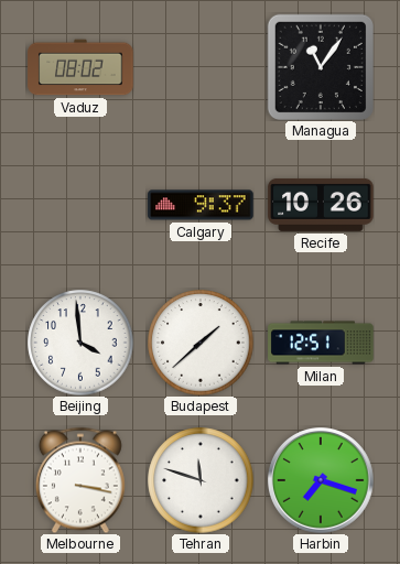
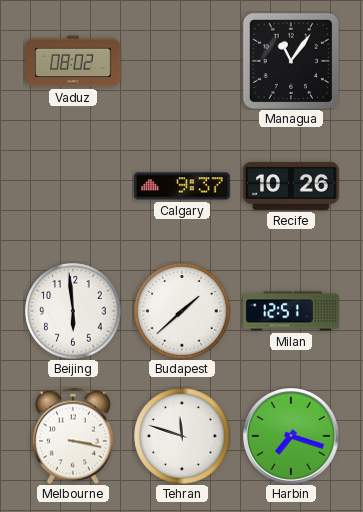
Beijing: 3:59 -> 5:59 (73, 311)
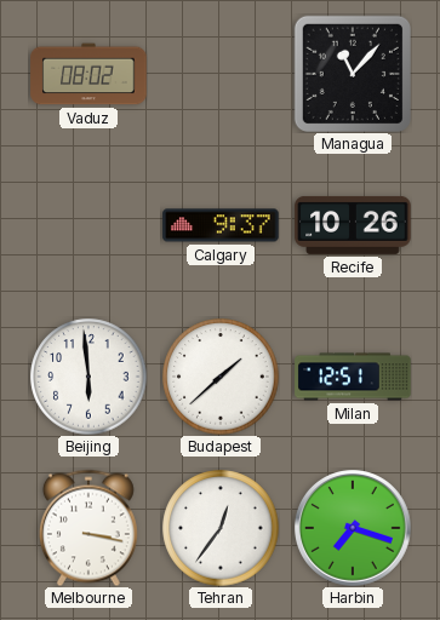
Managua: 11:06 -> 11:07 (353, 74)
Tehran: 11:48 -> 12:36 (221, 528)
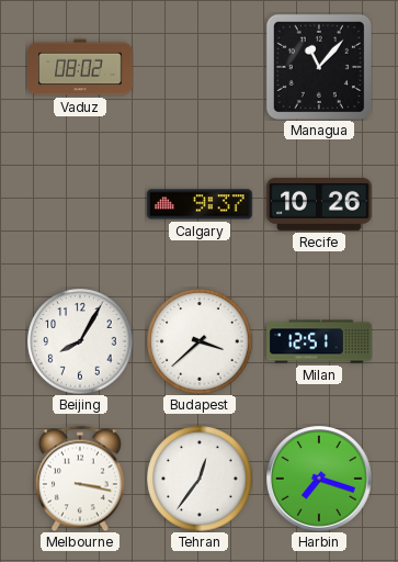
Beijing: 5:59 -> 8:05 (80, 341)
Budapest: 1:38 -> 3:38 (200, 341)
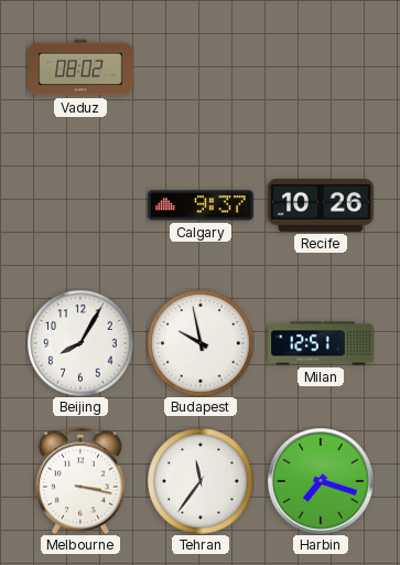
Managua: 11:07 -> none (319, 67)
Budapest: 3:38 -> 9:58 (201, 343)
Tehran: 12:36 -> 11:36 (201, 481)
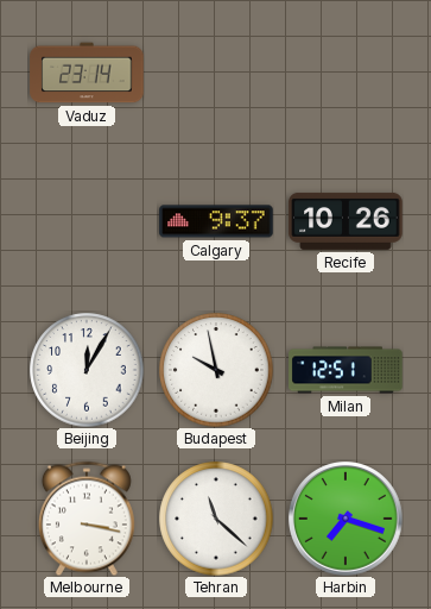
Vaduz: 08:02 -> 23:14 (87, 73)
Beijing: 8:05 -> 12:05 (87, 370)
Tehran: 11:36 -> 11:22 (216, 519)
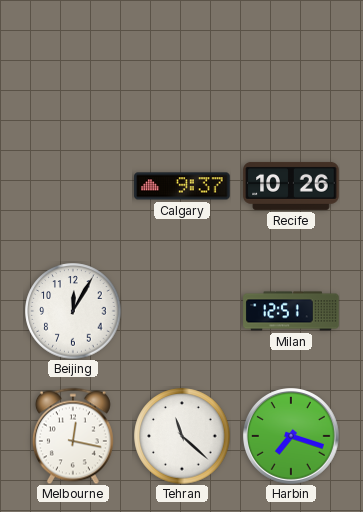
Vaduz: 23:14 -> none (87, 73)
Budapest: 9:58 -> none (216, 370)
Melbourne: 3:17 -> 12:17 (73, 436)
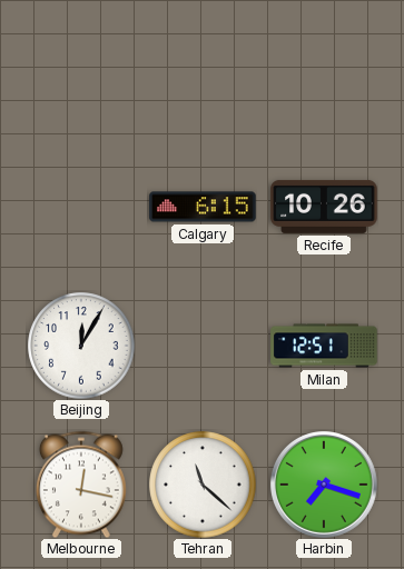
Calgary: 9:37 -> 6:15 (203, 207)
